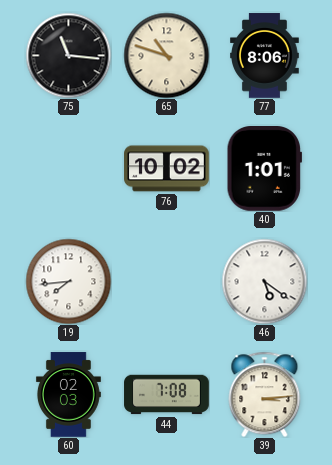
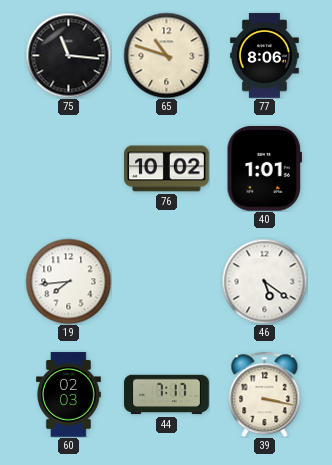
44: 7:08 -> 7:17 (167, 395)
39: 3:14 -> 3:17 (265, 394)
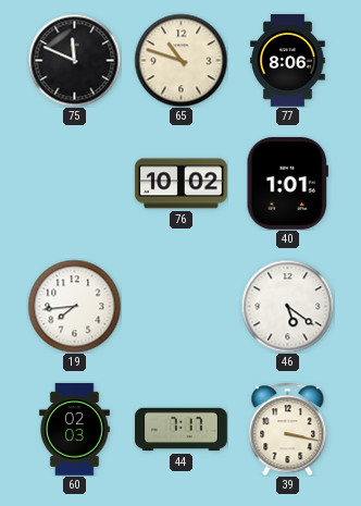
75: 11:16 -> 11:49 (74, 60)
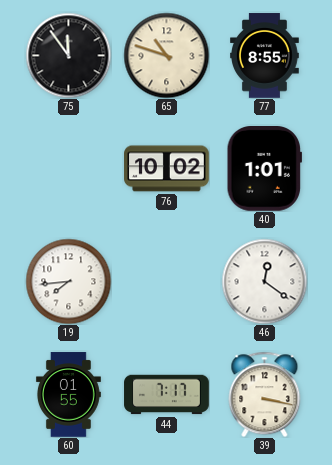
75: 11:49 -> 11:54 (68, 55)
77: 8:06 -> 8:55 (265, 56)
46: 5:21 -> 12:21 (264, 281)
60: 02:03 -> 01:55 (68, 395)
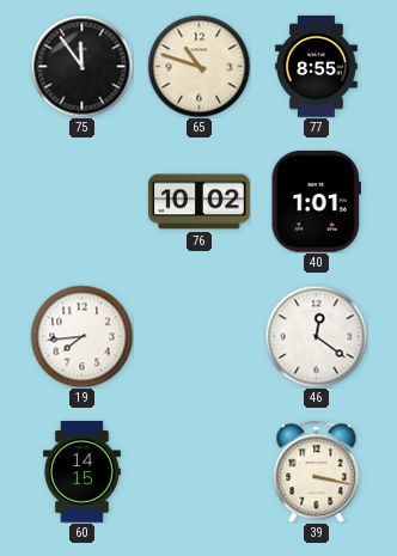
60: 01:55 -> 14:15 (81, 472)
44: 7:17 -> none (167, 395)
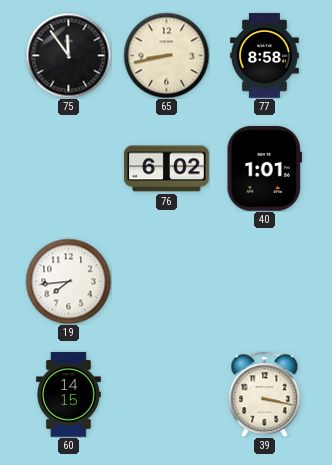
65: 10:48 -> 8:43 (166, 55)
77: 8:55 -> 8:58 (265, 56)
76: 10:02 -> 6:02 (167, 169)
46: 12:21 -> none (316, 336)
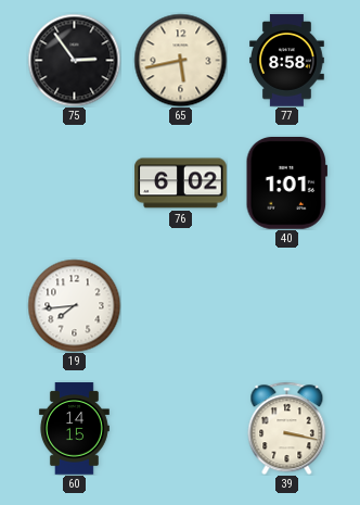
75: 11:54 -> 2:54 (74, 60)
65: 8:43 -> 5:43 (180, 60)
